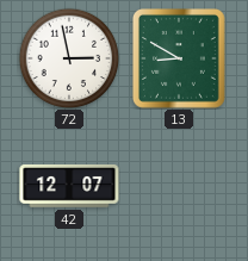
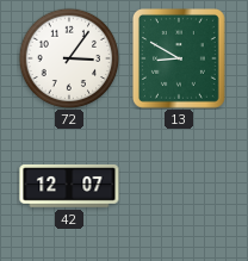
72: 2:58 -> 3:06 (69, 58)
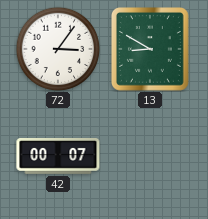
42: 12:07 -> 00:07 (58, 157)
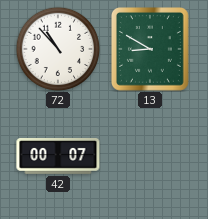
72: 3:06 -> 10:53 (58, 49)
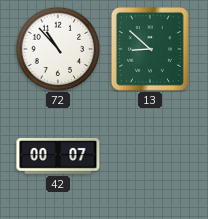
13: 8:50 -> 8:52 (151, 50)
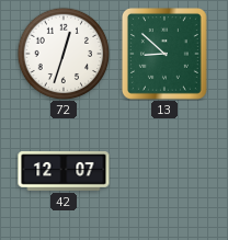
72: 10:53 -> 12:33 (64, 54)
42: 00:07 -> 12:07 (64, 172)
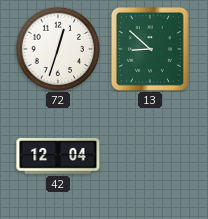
42: 12:07 -> 12:04 (58, 157)
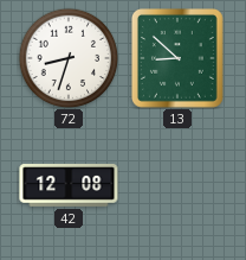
72: 12:33 -> 8:33 (69, 58)
42: 12:04 -> 12:08 (69, 186)
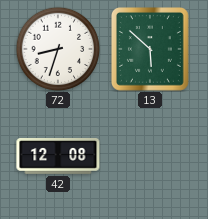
13: 8:52 -> 5:52 (151, 50)
